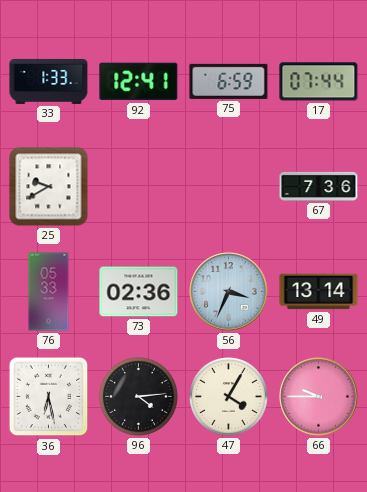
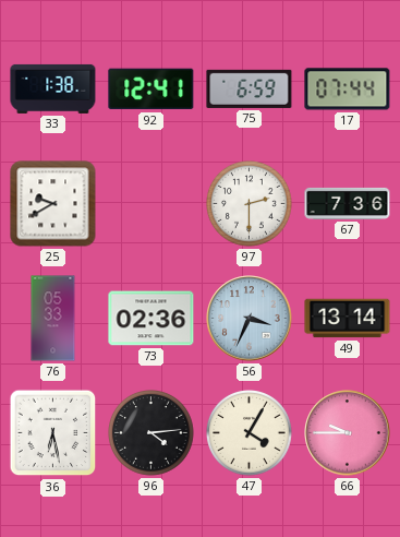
33: 1:33 -> 1:38 (53, 88)
97: none -> 2:30 (250, 204)
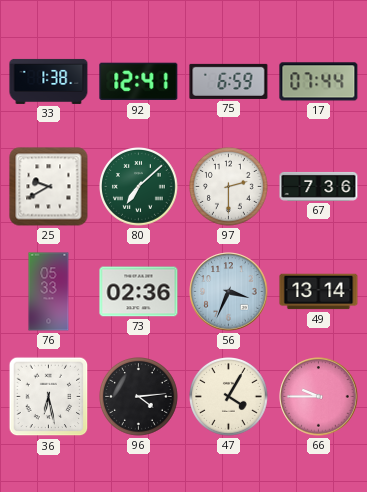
80: none -> 7:08 (139, 187)
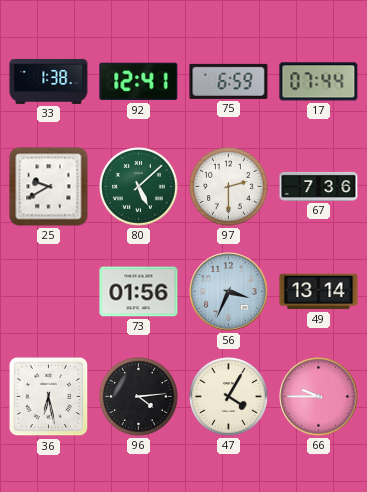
80: 7:08 -> 5:08 (139, 187)
76: 05:33 -> none (49, 292)
73: 02:36 -> 01:56 (139, 292)
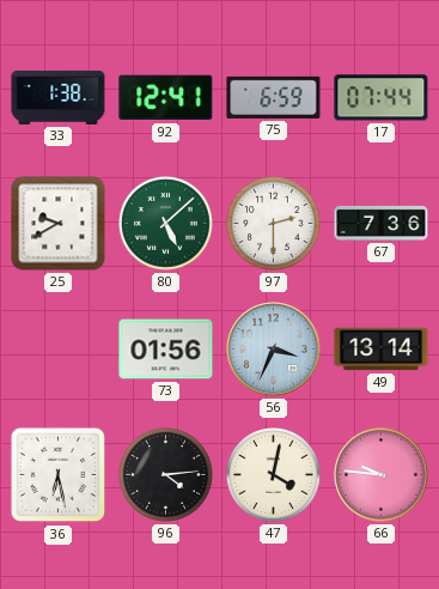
47: 4:05 -> 4:02 (274, 475)
66: 9:45 -> 9:46 (382, 475)
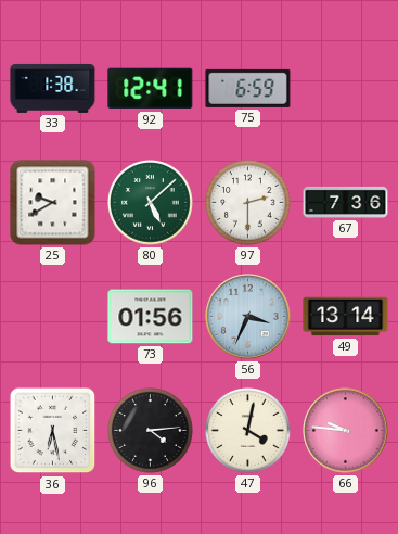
17: 07:44 -> none (382, 98)
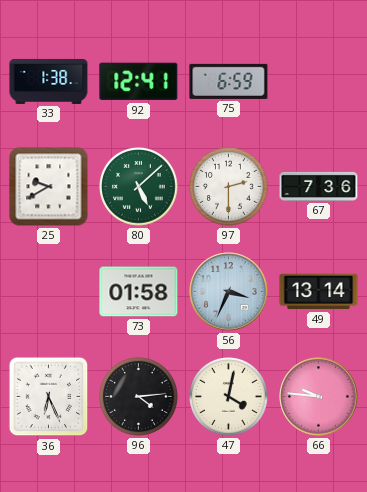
73: 01:56 -> 01:58 (139, 292)
36: 6:28 -> 6:26 (49, 397)
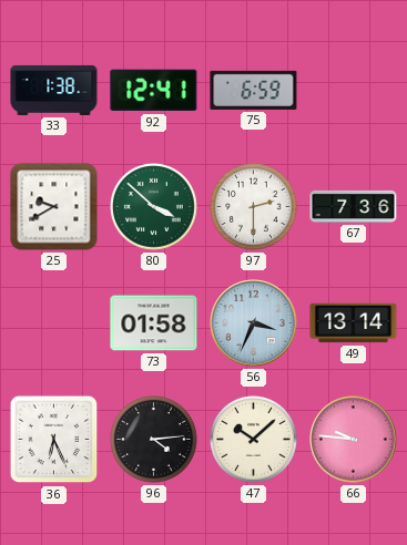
80: 5:08 -> 3:52 (154, 207)
47: 4:02 -> 10:08 (254, 440)
